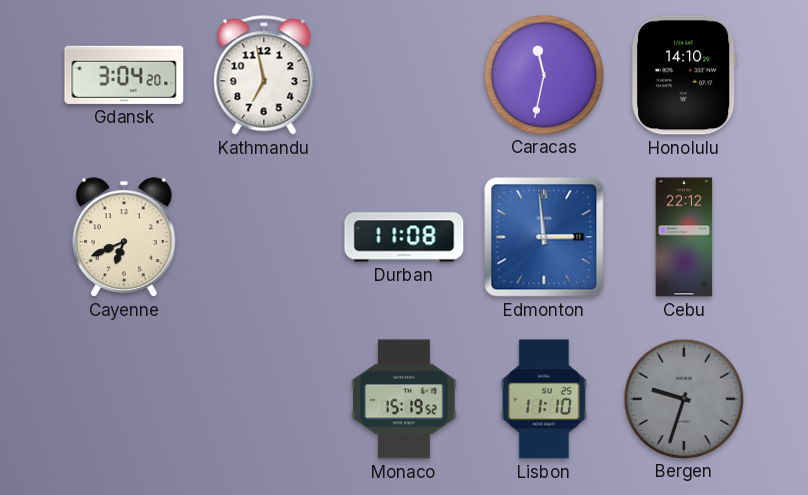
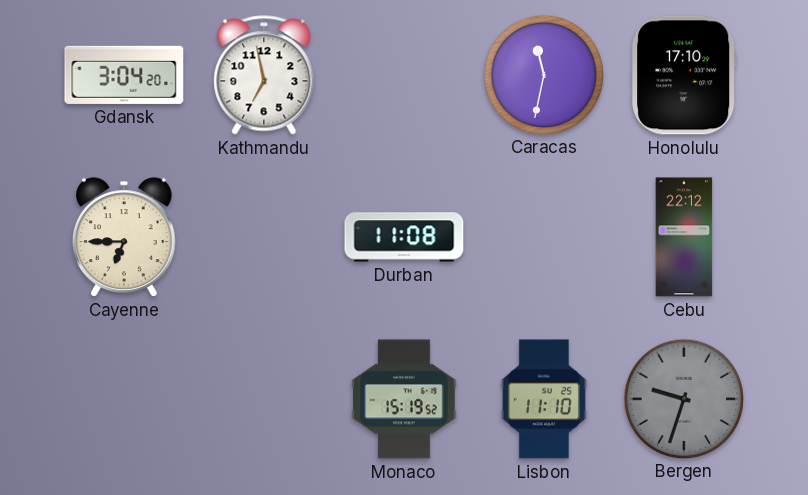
Honolulu: 14:10 -> 17:10 (685, 75)
Cayenne: 6:41 -> 6:45 (124, 237)
Edmonton: 2:59 -> none (544, 237)
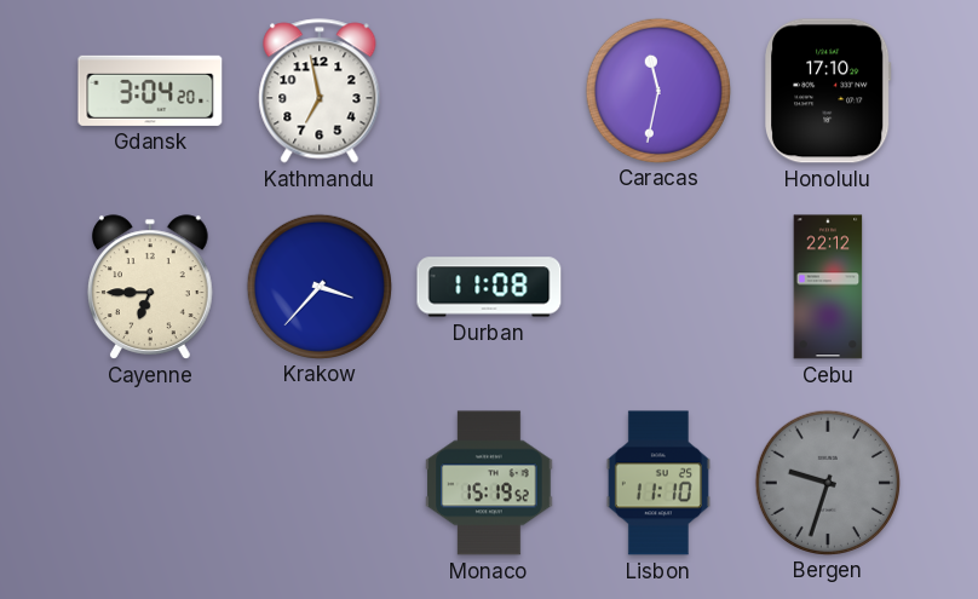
Krakow: none -> 3:37 (318, 286)
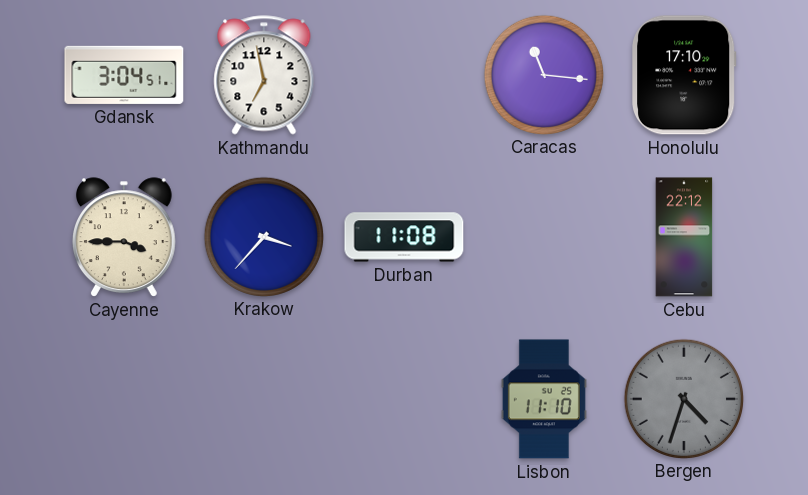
Gdansk: 3:04:20 -> 3:04:51 (124, 75)
Caracas: 11:32 -> 11:16 (543, 74)
Cayenne: 6:45 -> 3:45 (124, 237)
Monaco: 15:19 -> none (489, 483)
Bergen: 9:33 -> 4:33 (683, 398)
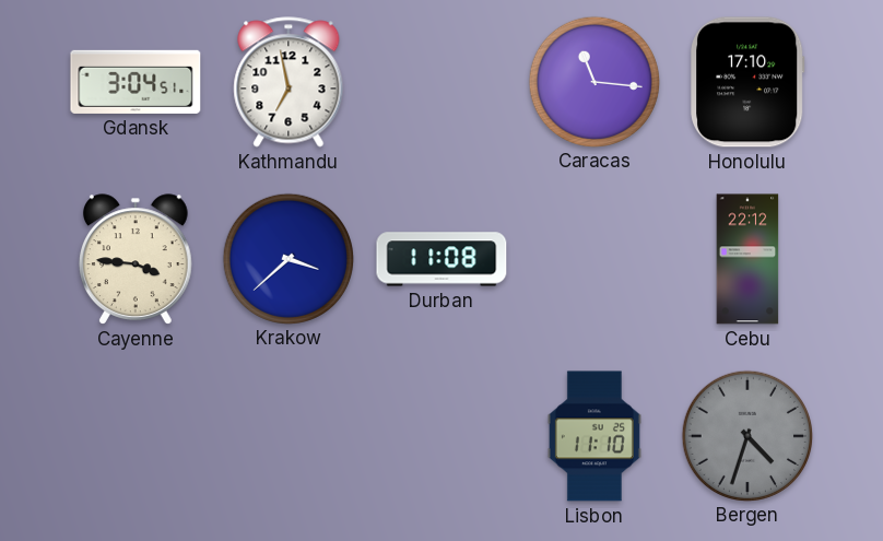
Cayenne: 3:45 -> 3:46 (136, 259)
Krakow: 3:37 -> 3:38 (287, 258)
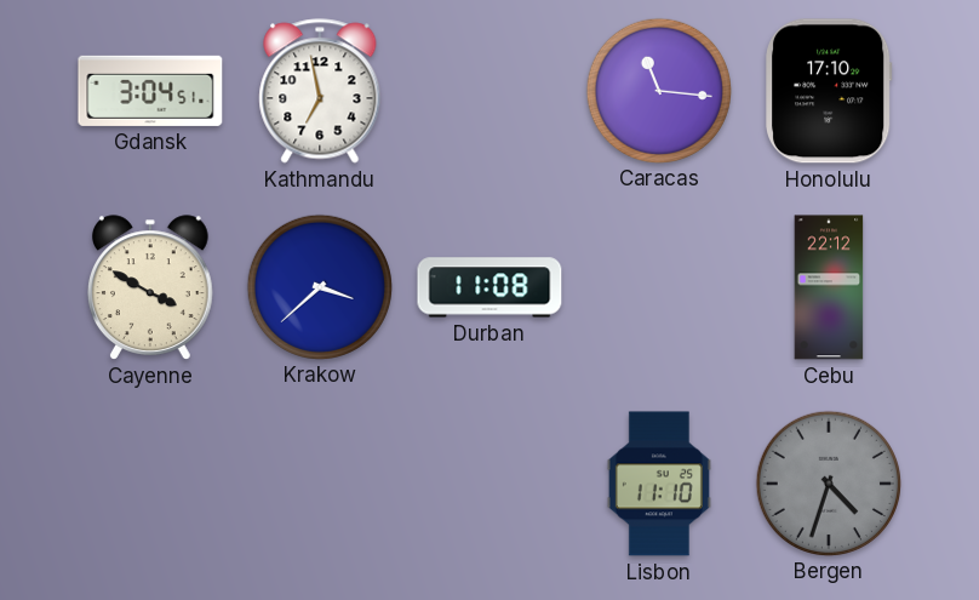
Cayenne: 3:46 -> 3:50 (150, 287)
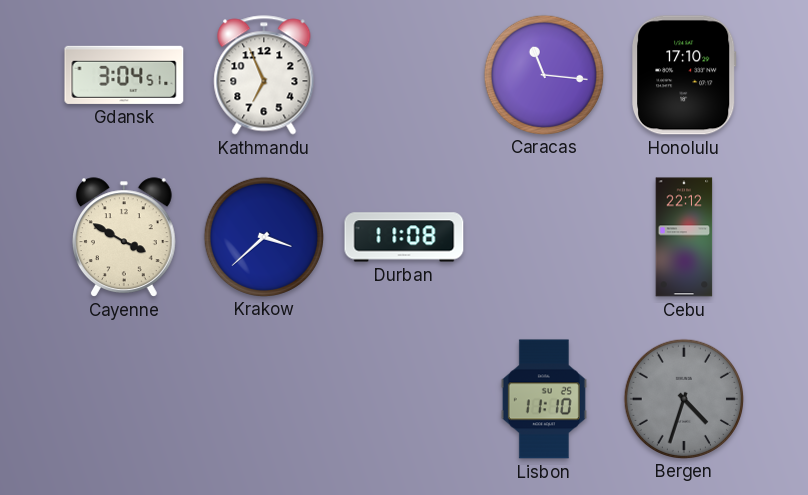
Kathmandu: 6:58 -> 6:56 (264, 75)
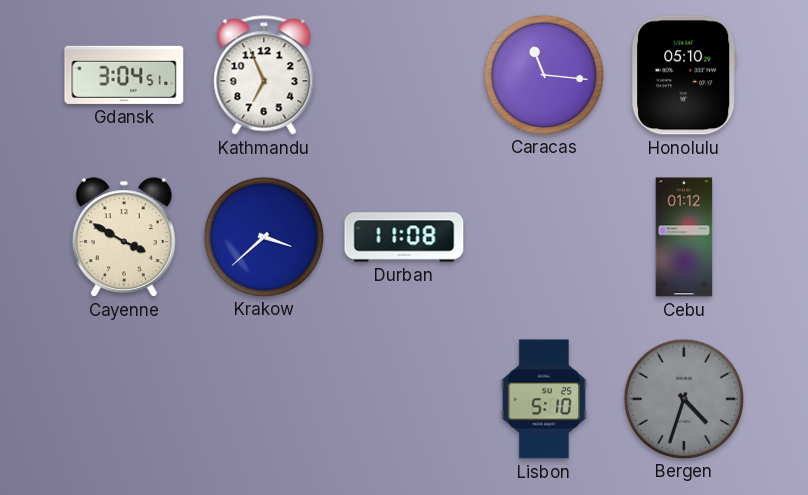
Honolulu: 17:10 -> 05:10 (685, 75)
Cebu: 22:12 -> 01:12 (684, 237)
Lisbon: 11:10 -> 5:10 (544, 399)
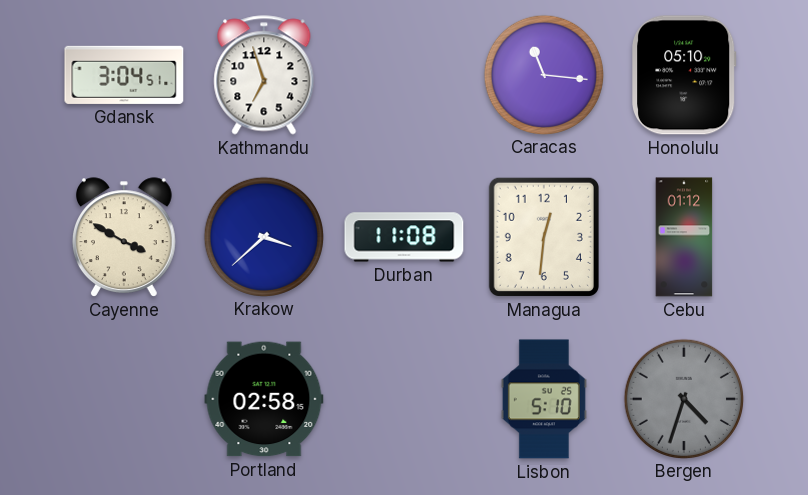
Kathmandu: 6:56 -> 6:57 (264, 75)
Managua: none -> 12:31 (544, 237)
Portland: none -> 02:58 (264, 399)
